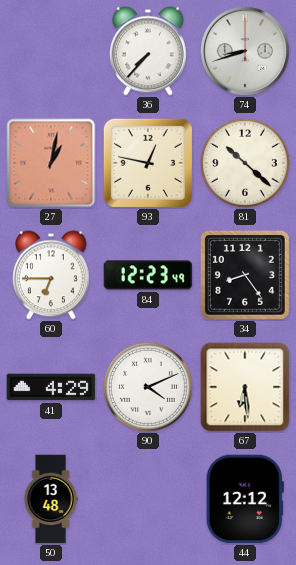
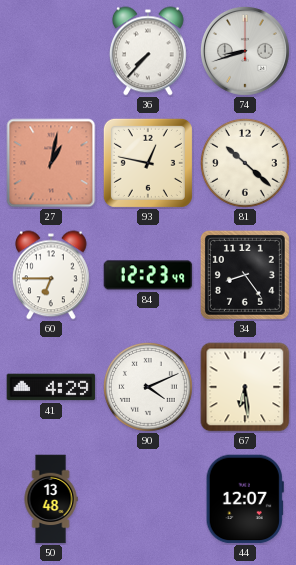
44: 12:12 -> 12:07 (245, 499)
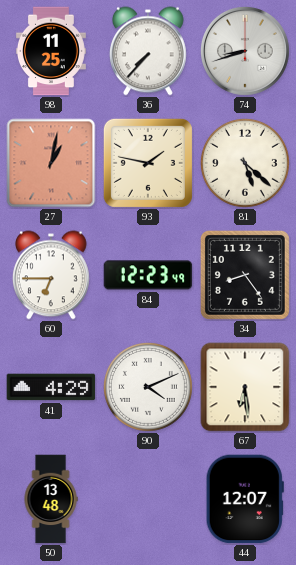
98: none -> 11:25 (51, 51)
93: 12:47 -> 1:47 (148, 163)
81: 10:22 -> 5:22 (245, 163)
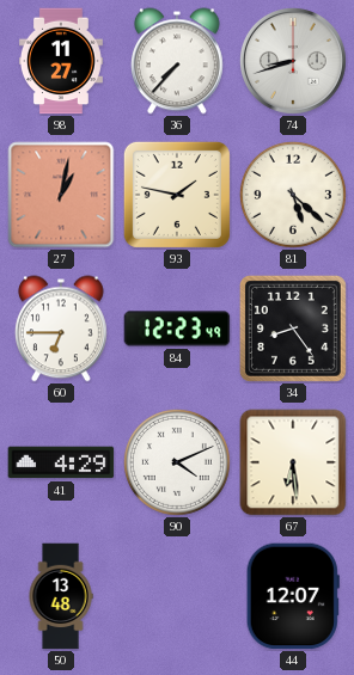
98: 11:25 -> 11:27 (61, 61)
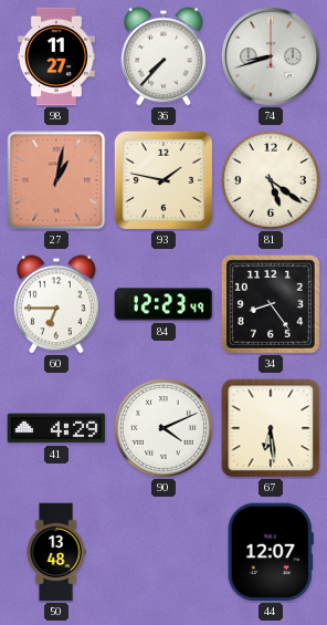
81: 5:22 -> 5:21 (271, 180)
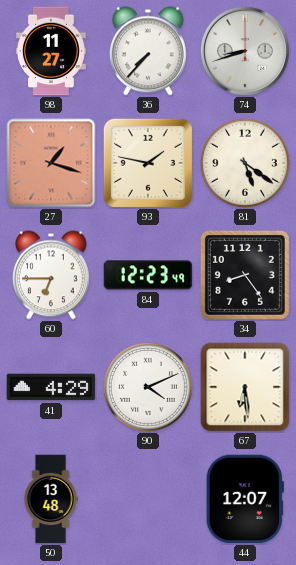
27: 1:02 -> 1:18 (51, 163)
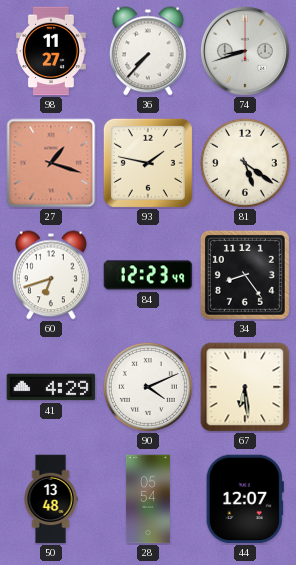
60: 6:45 -> 6:42 (51, 275)
28: none -> 05:54 (148, 499)
